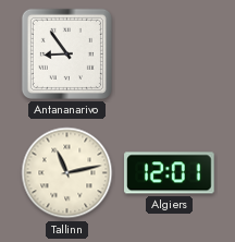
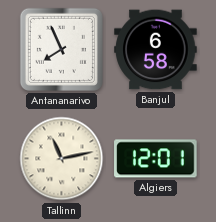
Antananarivo: 8:54 -> 7:56 (61, 49)
Banjul: none -> 6:58 (156, 50)
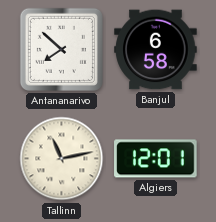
Antananarivo: 7:56 -> 7:52 (61, 49)
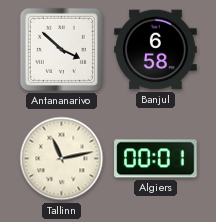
Antananarivo: 7:52 -> 3:52 (61, 49)
Algiers: 12:01 -> 00:01 (156, 159)
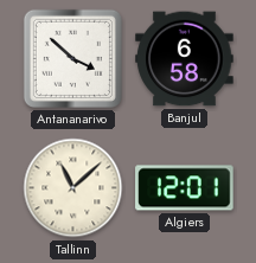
Tallinn: 11:13 -> 11:08 (73, 188)
Algiers: 00:01 -> 12:01 (185, 188)
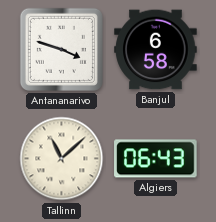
Antananarivo: 3:52 -> 3:48 (61, 49)
Algiers: 12:01 -> 06:43 (156, 159)
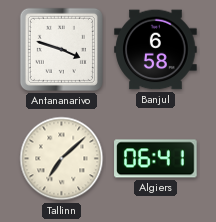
Tallinn: 11:08 -> 7:08 (62, 159)
Algiers: 06:43 -> 06:41 (156, 159)
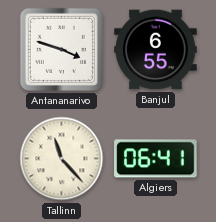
Banjul: 6:58 -> 6:55 (156, 50)
Tallinn: 7:08 -> 11:23 (62, 159)
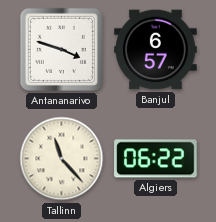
Banjul: 6:55 -> 6:57 (156, 50)
Algiers: 06:41 -> 06:22 (156, 159)
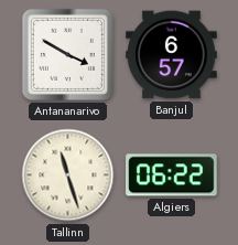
Antananarivo: 3:48 -> 3:50 (67, 54)
Tallinn: 11:23 -> 11:27 (68, 175)
